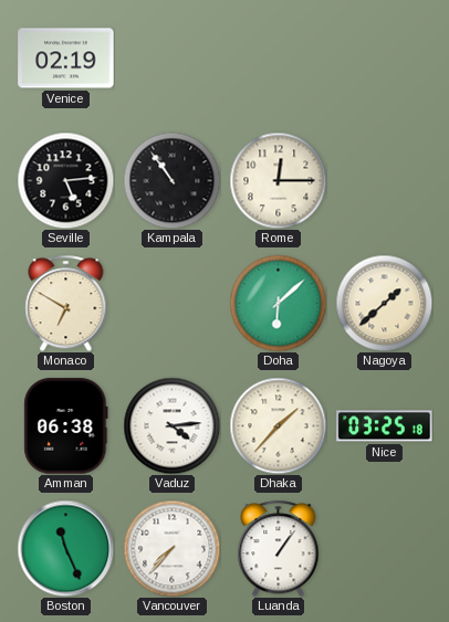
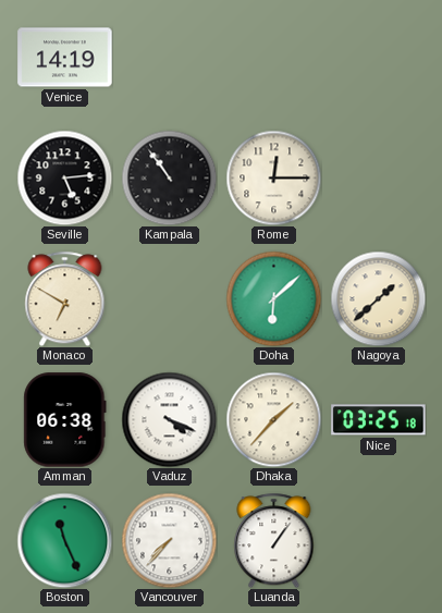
Venice: 02:19 -> 14:19 (65, 58)
Vaduz: 4:14 -> 4:19 (169, 419)
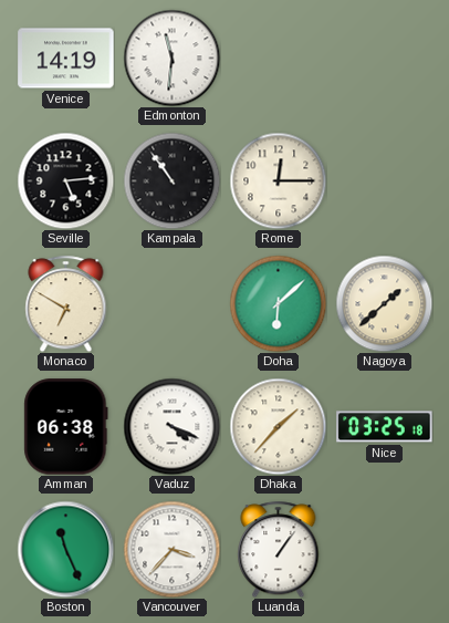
Edmonton: none -> 11:31 (171, 58)
Vancouver: 7:37 -> 3:37 (171, 549)
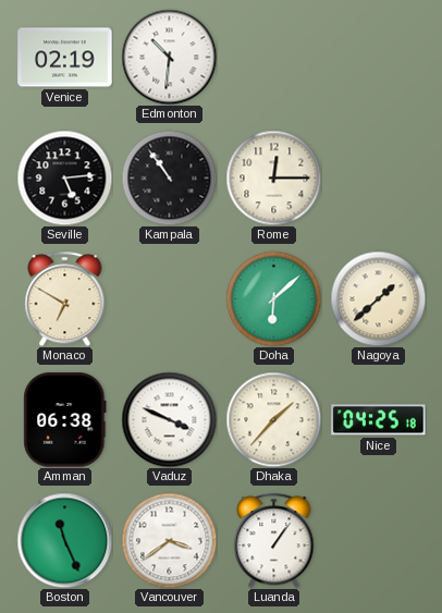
Venice: 14:19 -> 02:19 (65, 58)
Edmonton: 11:31 -> 10:31 (169, 57)
Vaduz: 4:19 -> 3:49 (169, 419)
Nice: 03:25 -> 04:25 (379, 420)
Vancouver: 3:37 -> 3:39 (169, 540)
